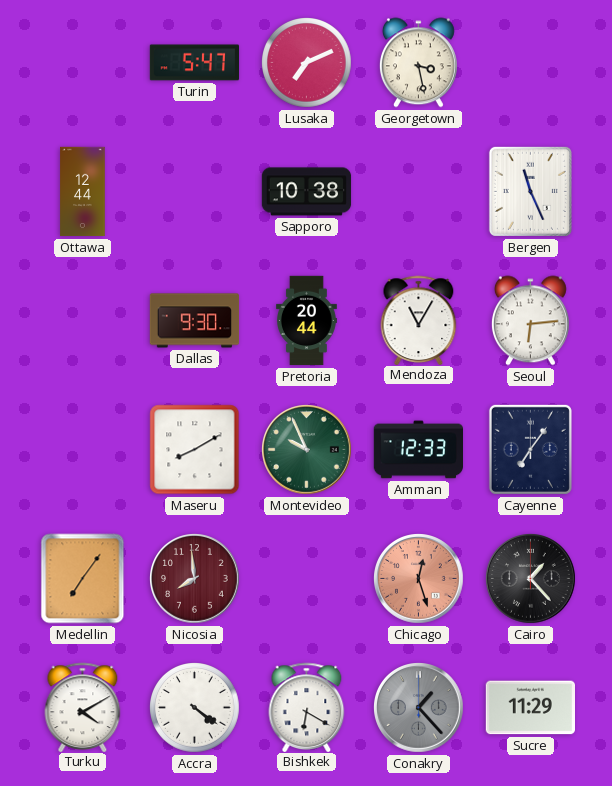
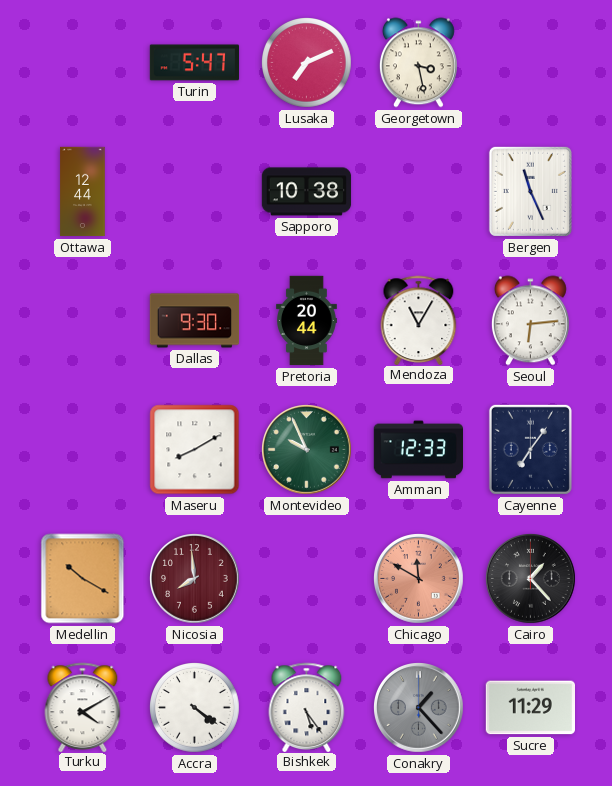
Medellin: 7:06 -> 10:20 (83, 579)
Chicago: 12:27 -> 11:50 (419, 579)
Bishkek: 6:20 -> 5:24 (307, 707)
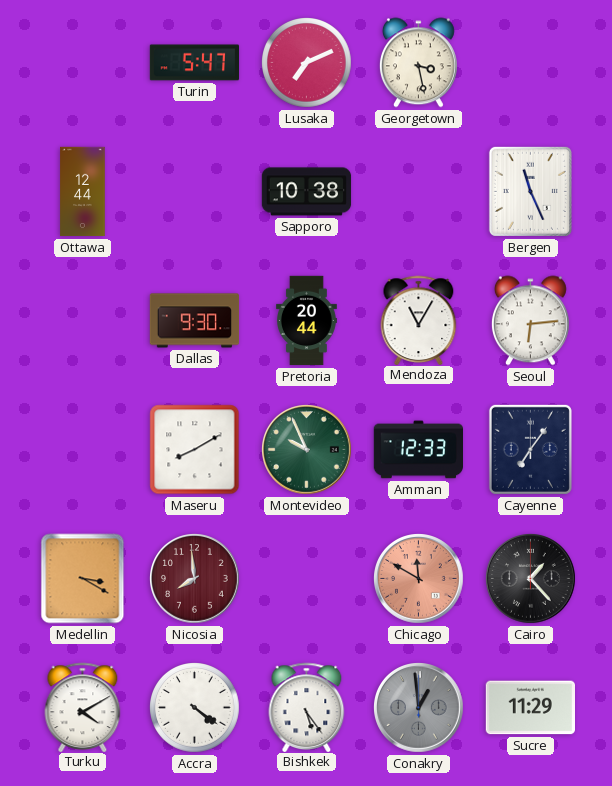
Medellin: 10:20 -> 3:20 (83, 579)
Conakry: 1:23 -> 12:59 (419, 708)
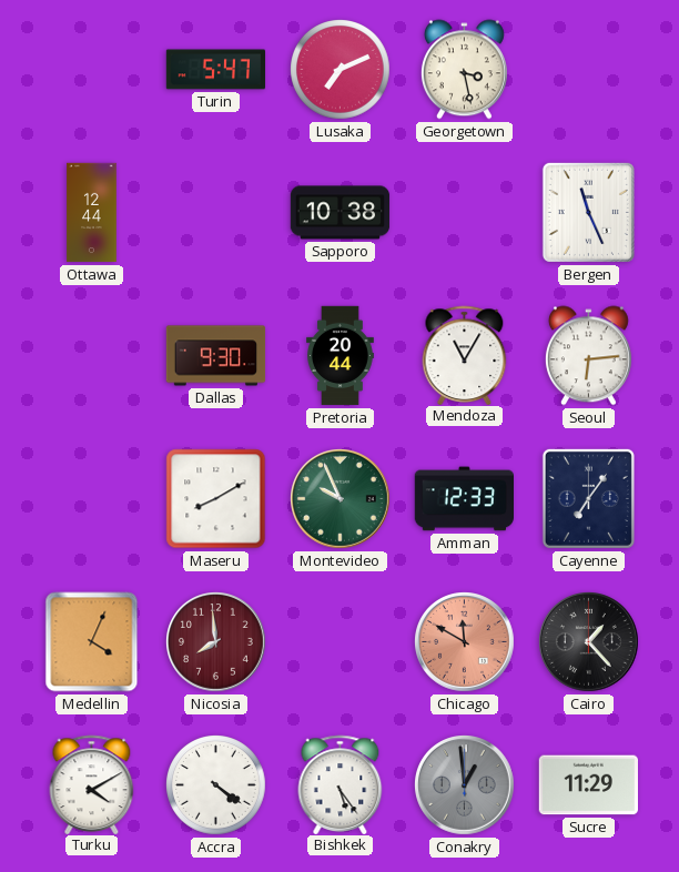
Medellin: 3:20 -> 4:04 (92, 642)
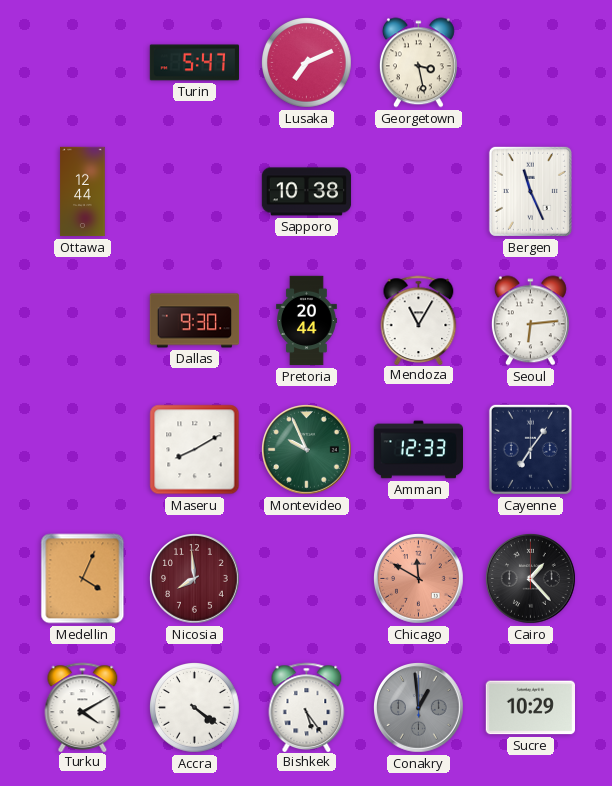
Sucre: 11:29 -> 10:29 (530, 708)
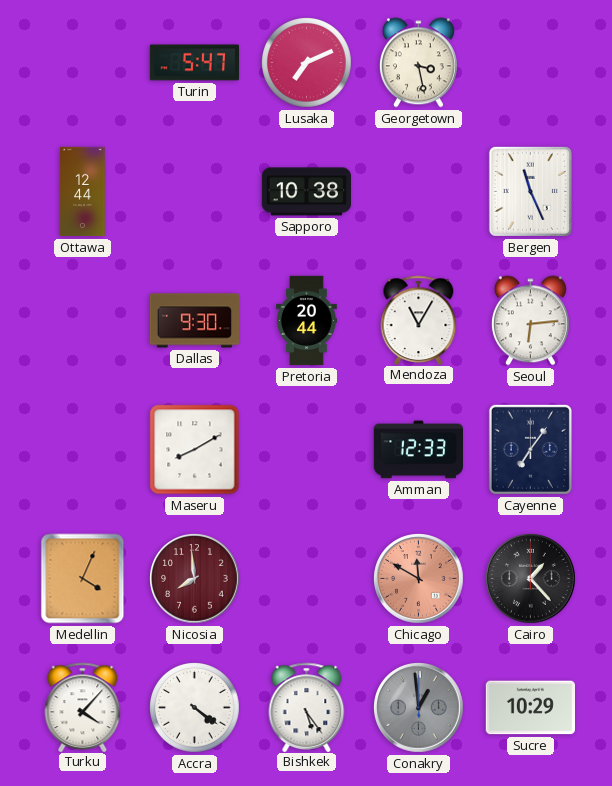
Montevideo: 9:56 -> none (307, 450)
Turku: 4:10 -> 4:07 (83, 707)
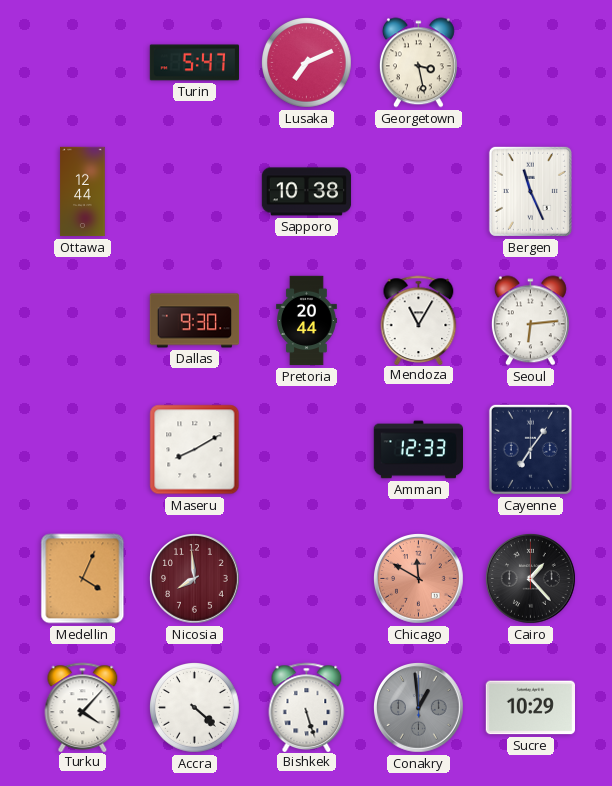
Accra: 4:21 -> 4:22 (195, 708)
Bishkek: 5:24 -> 5:27 (307, 707)
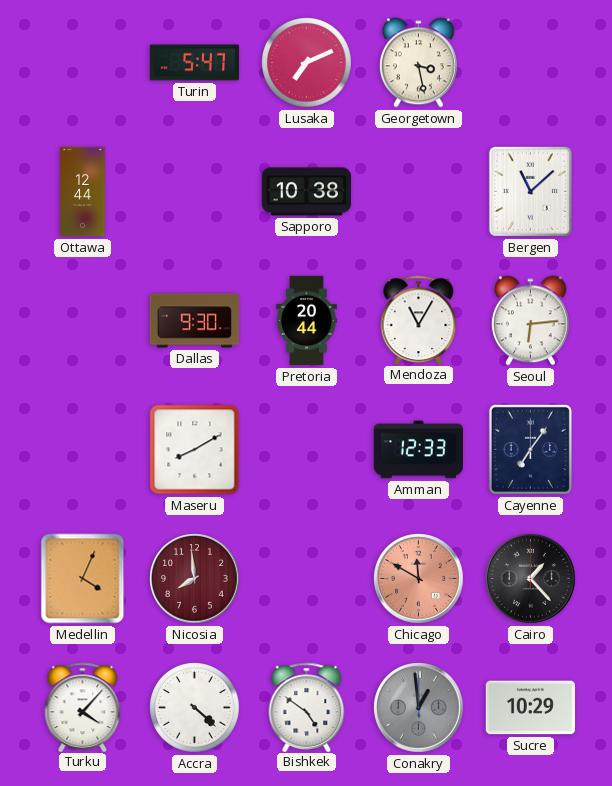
Bergen: 11:26 -> 11:08 (530, 191)
Bishkek: 5:27 -> 4:51 (307, 707)
